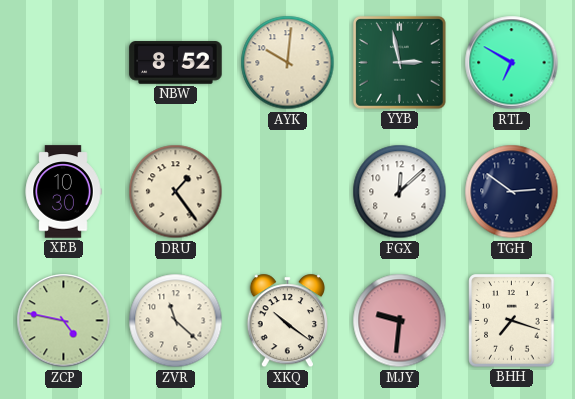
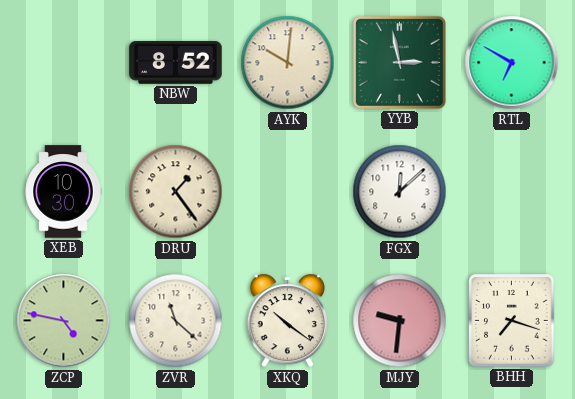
TGH: 2:51 -> none (512, 192)
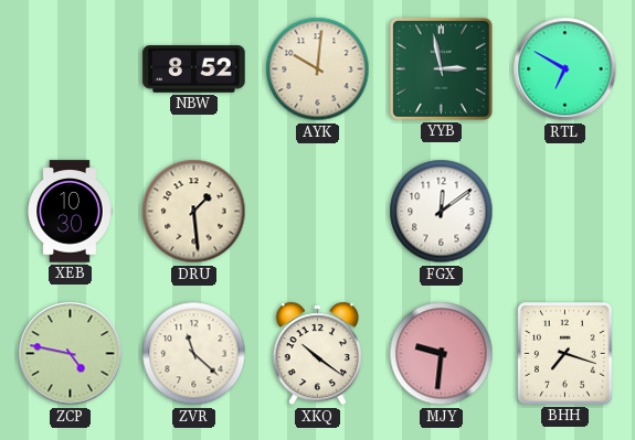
DRU: 1:24 -> 1:29 (194, 212)
FGX: 12:08 -> 12:09 (442, 212)
